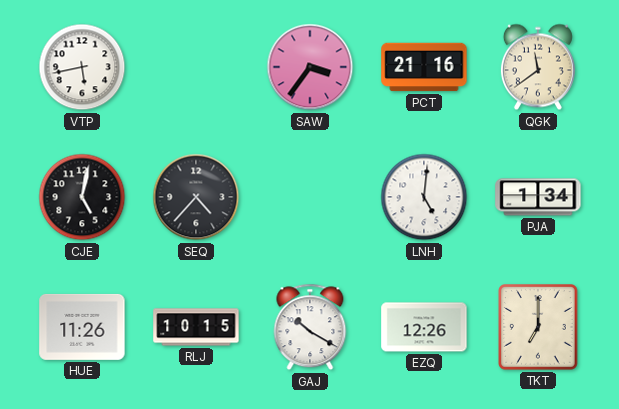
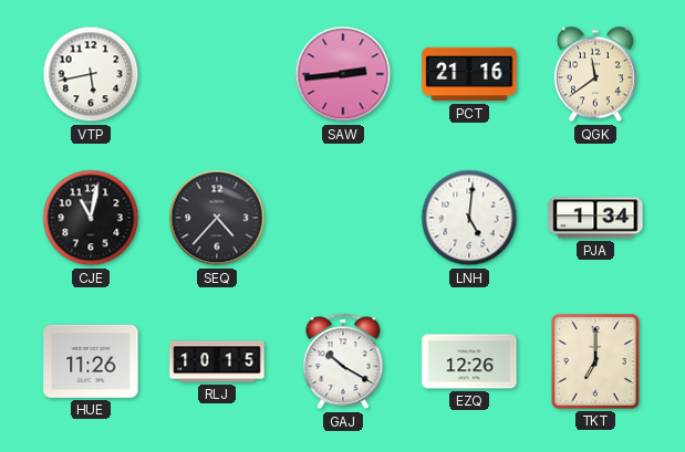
SAW: 3:36 -> 2:44 (343, 74)
CJE: 5:02 -> 11:02 (91, 218)
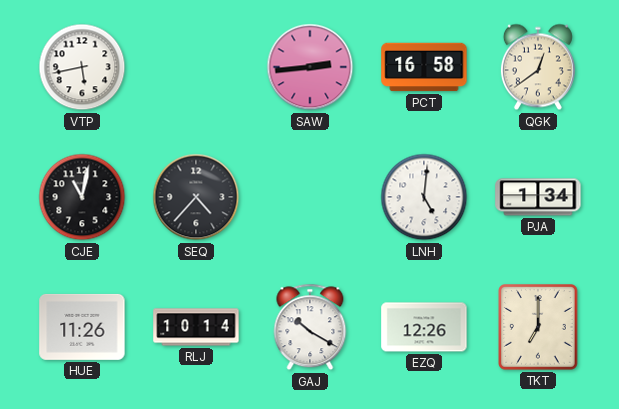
PCT: 21:16 -> 16:58 (424, 67)
QGK: 11:39 -> 12:39 (538, 67)
RLJ: 10:15 -> 10:14 (196, 327)
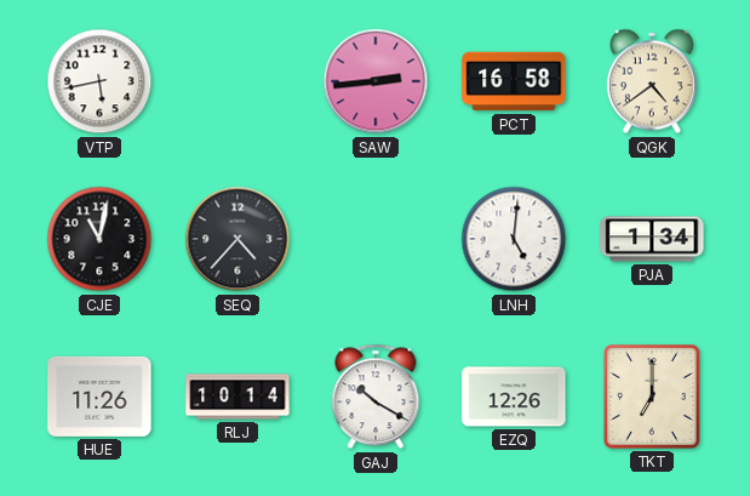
QGK: 12:39 -> 4:39 (652, 81)
